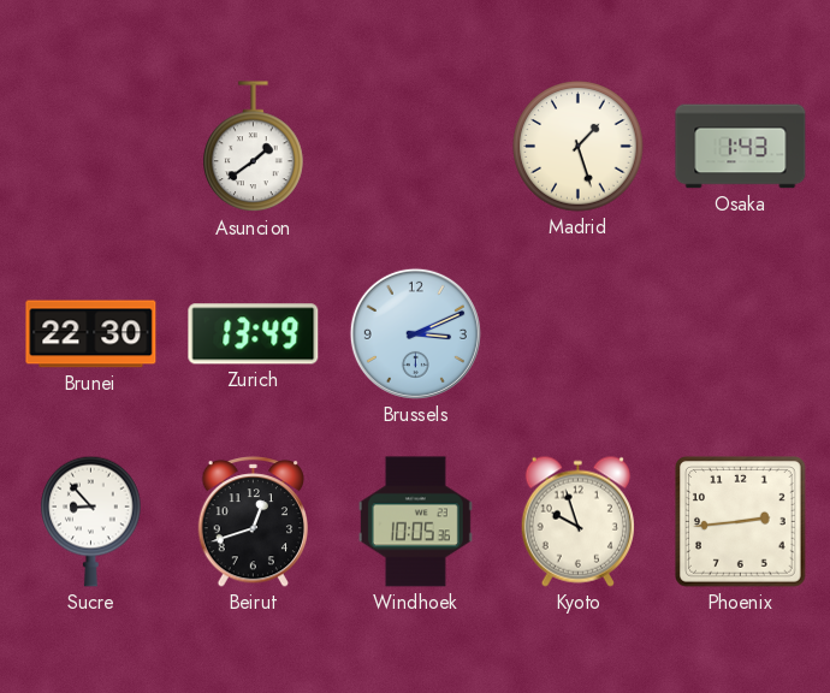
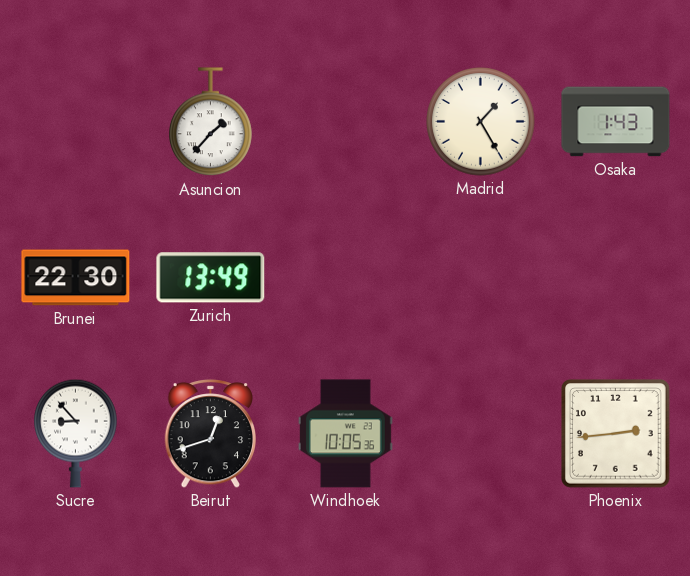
Asuncion: 1:39 -> 1:37 (211, 122)
Madrid: 1:27 -> 1:25 (481, 122)
Brussels: 3:11 -> none (415, 333)
Kyoto: 9:57 -> none (577, 521)
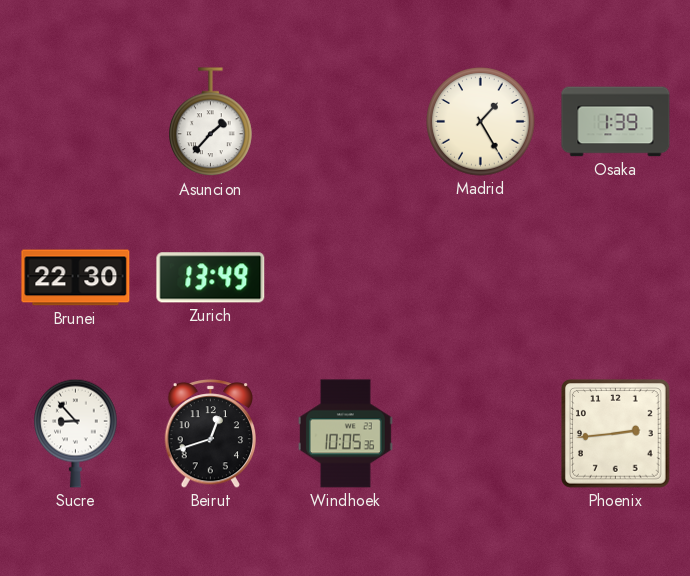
Osaka: 1:43 -> 1:39 (616, 122)
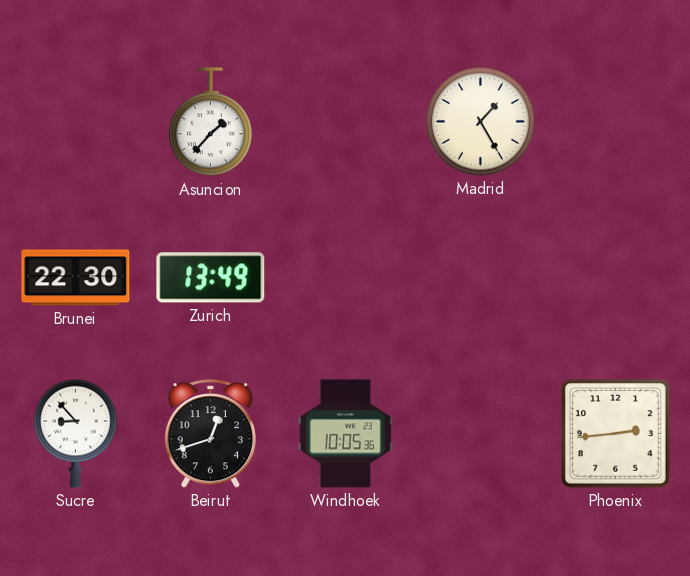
Osaka: 1:39 -> none (616, 122)
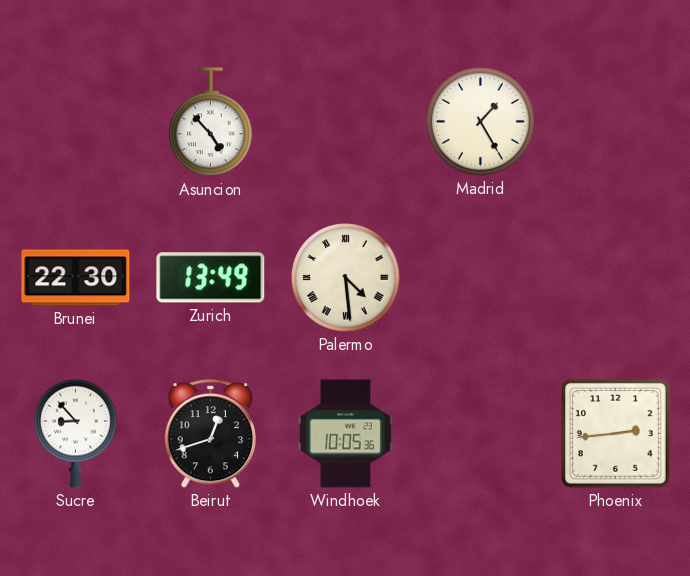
Asuncion: 1:37 -> 4:53 (211, 122)
Palermo: none -> 4:29 (346, 278)
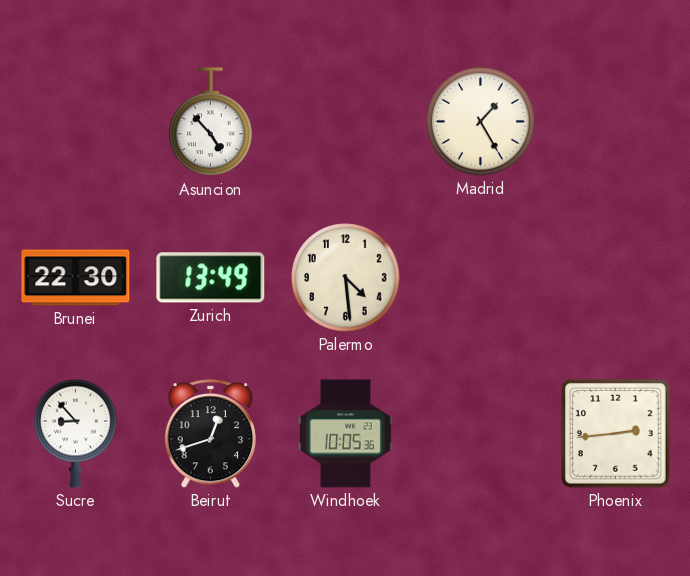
Palermo numerals: Roman -> Arabic (346, 278)
